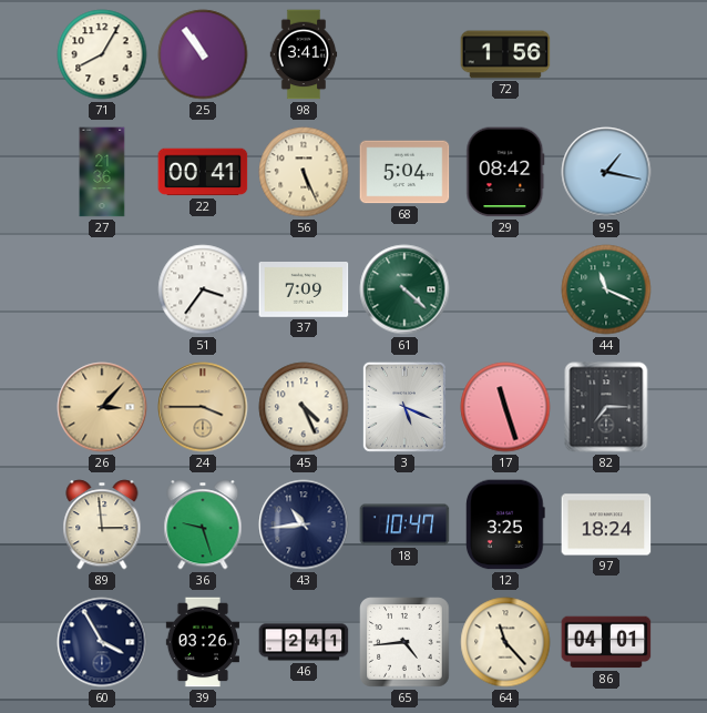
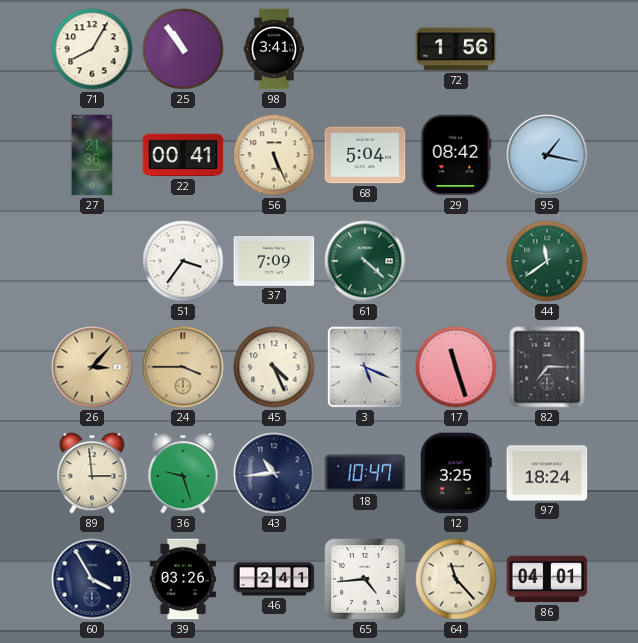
44: 11:19 -> 11:39 (547, 261)
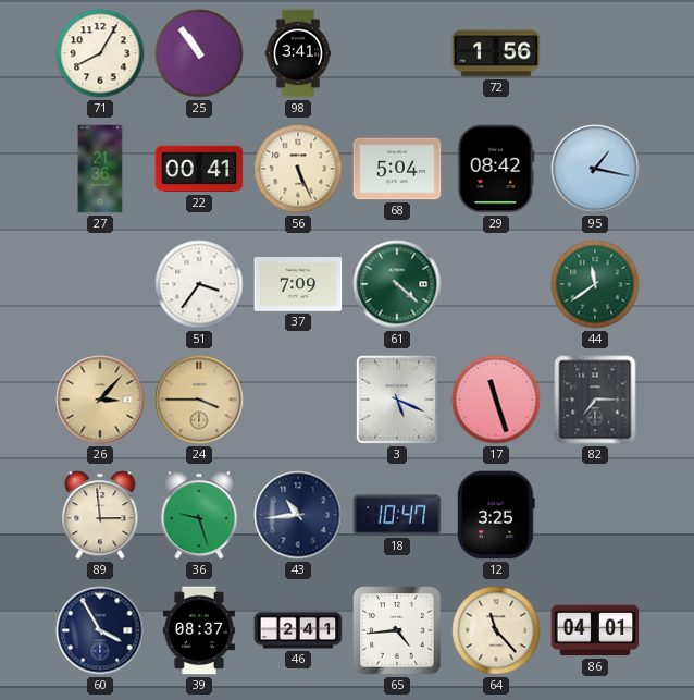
45: 4:26 -> none (274, 367)
97: 18:24 -> none (547, 473)
39: 03:26 -> 08:37 (199, 630)
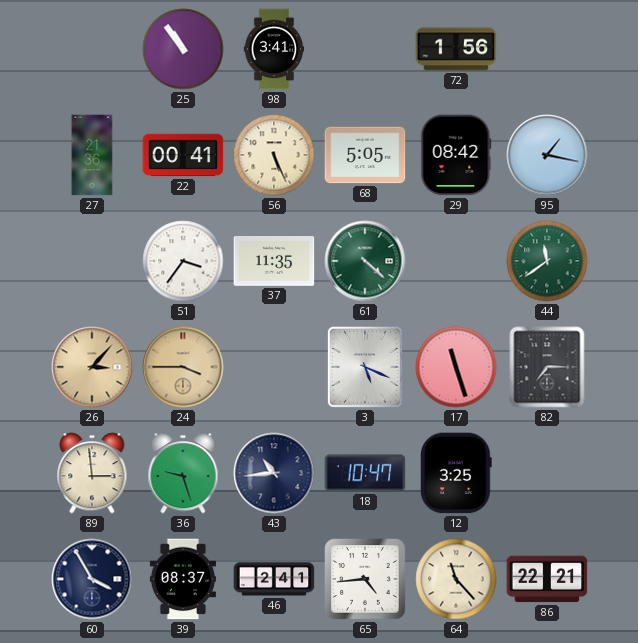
71: 8:05 -> none (100, 53)
68: 5:04 -> 5:05 (365, 155)
37: 7:09 -> 11:35 (274, 262)
86: 04:01 -> 22:21 (547, 579)
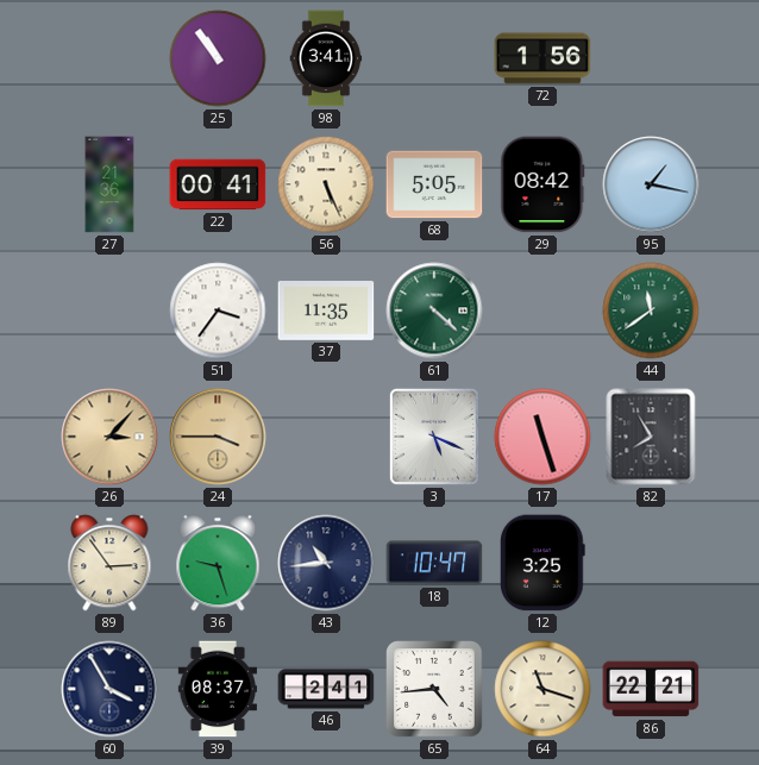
82: 7:15 -> 7:55 (651, 437)
89: 2:59 -> 2:54 (109, 563)
64: 11:23 -> 11:18 (542, 689)
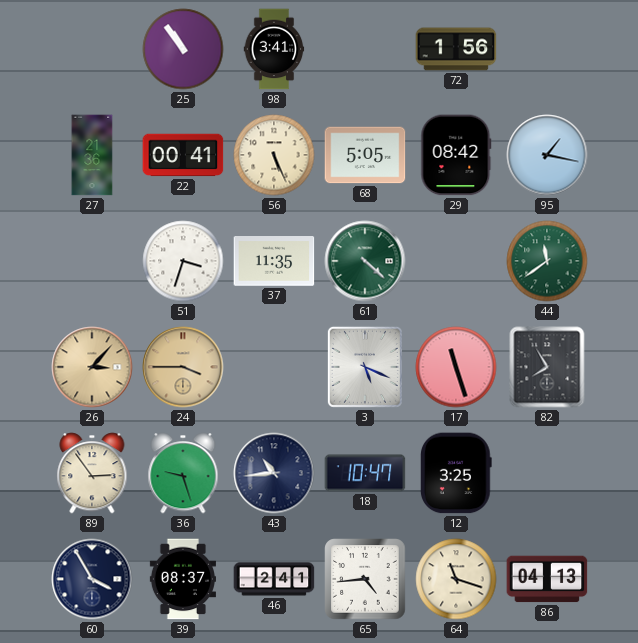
51: 3:36 -> 3:33 (183, 261)
86: 22:21 -> 04:13 (547, 579)
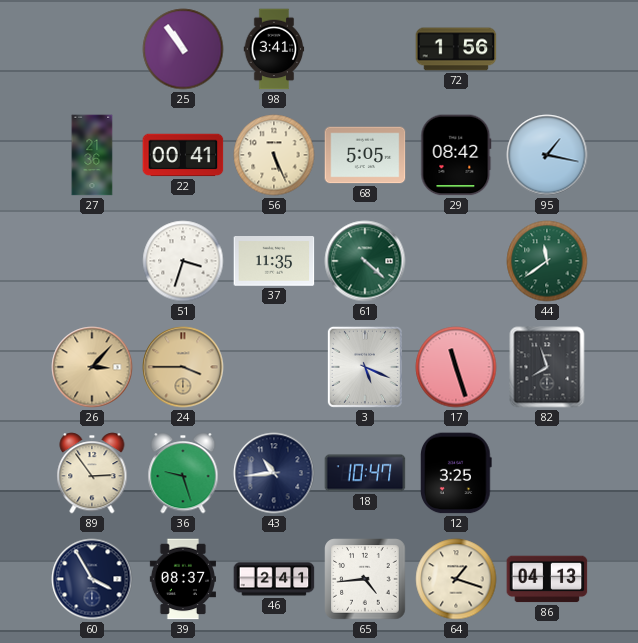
82: 7:55 -> 7:57 (547, 367)
64: 11:18 -> 1:18 (456, 579)
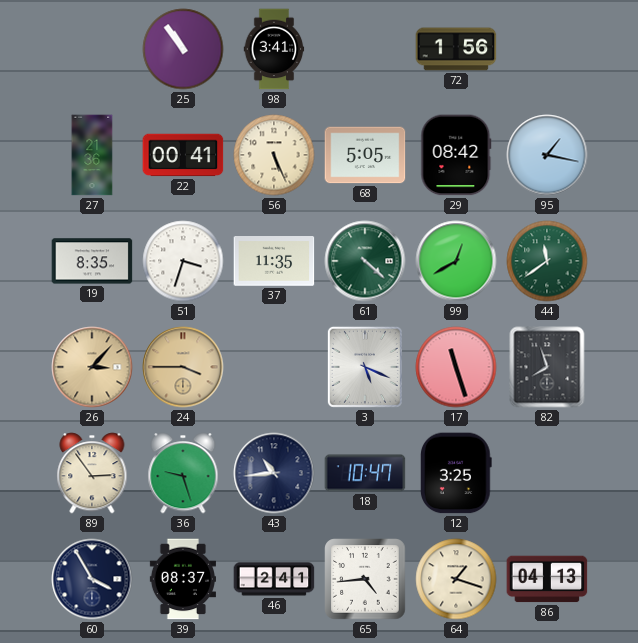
19: none -> 8:35 (92, 261)
99: none -> 12:40 (456, 261)
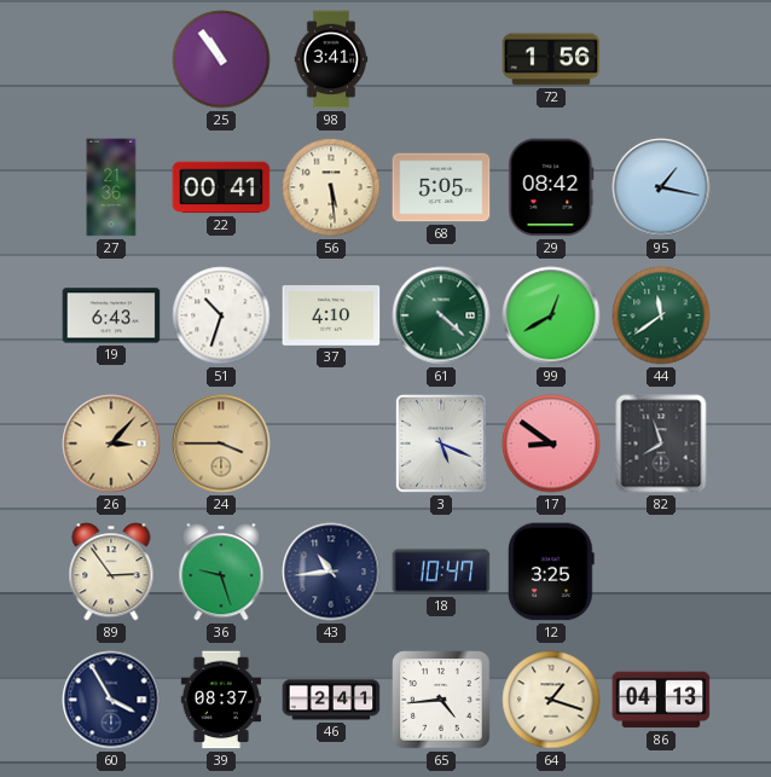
56: 5:26 -> 5:29 (331, 187)
19: 8:35 -> 6:43 (111, 315)
51: 3:33 -> 10:33 (221, 315)
37: 11:35 -> 4:10 (331, 317)
17: 11:27 -> 8:51 (551, 443)
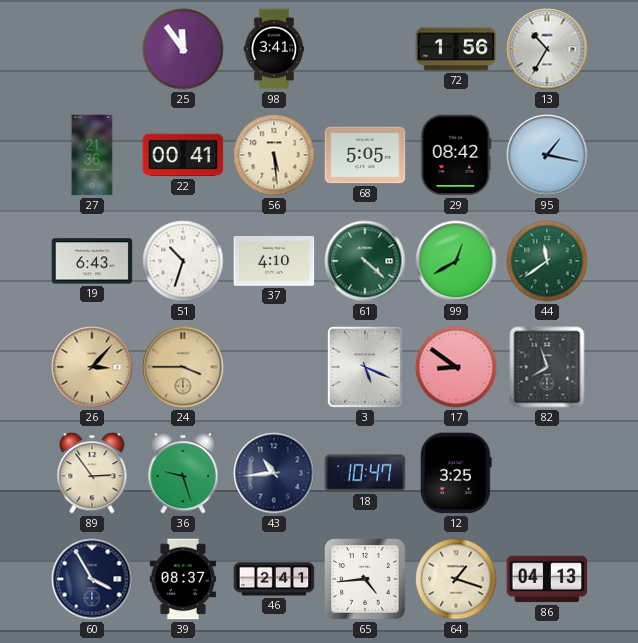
25: 10:54 -> 11:54 (183, 49)
13: none -> 10:35 (547, 49)
